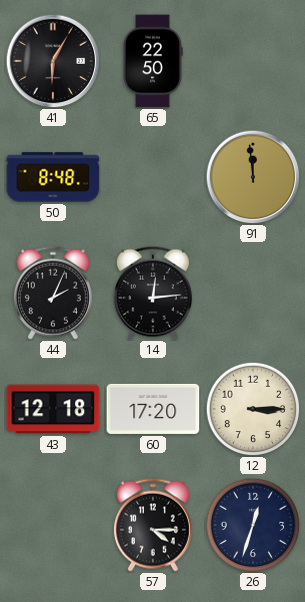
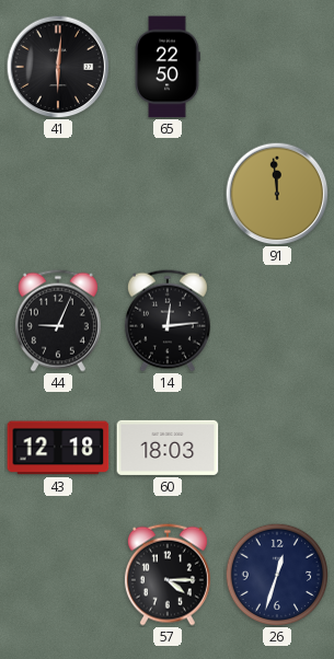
41: 6:05 -> 6:01 (58, 67)
50: 8:48 -> none (53, 177)
44: 2:04 -> 9:04 (58, 321)
60: 17:20 -> 18:03 (168, 448)
12: 3:15 -> none (253, 409)
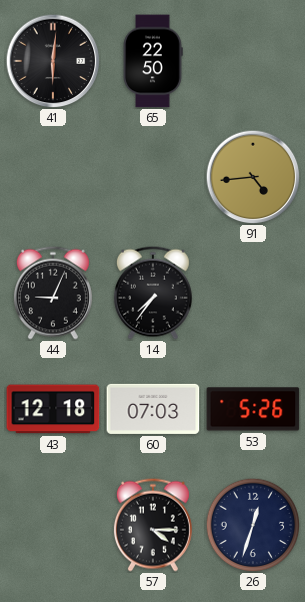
91: 11:59 -> 4:44 (253, 177)
14: 12:14 -> 7:36 (153, 293)
60: 18:03 -> 07:03 (153, 409)
53: none -> 5:26 (253, 409)
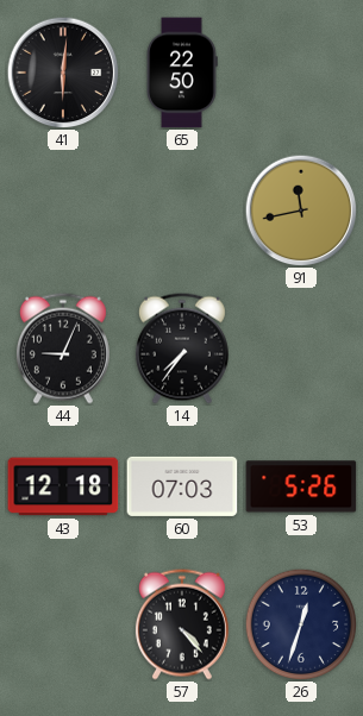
91: 4:44 -> 11:43 (301, 211)
57: 4:15 -> 4:23 (182, 624)
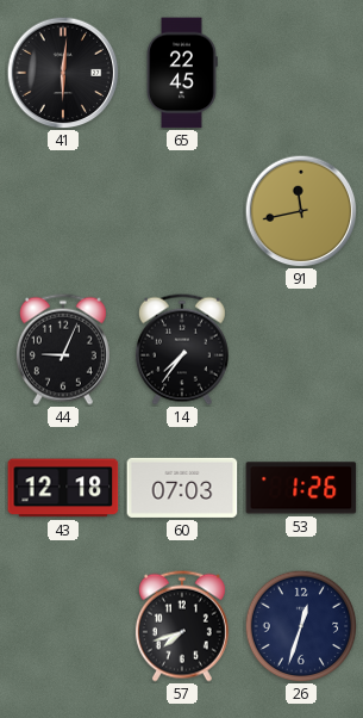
65: 22:50 -> 22:45 (182, 73)
53: 5:26 -> 1:26 (301, 488)
57: 4:23 -> 7:42 (182, 626)
